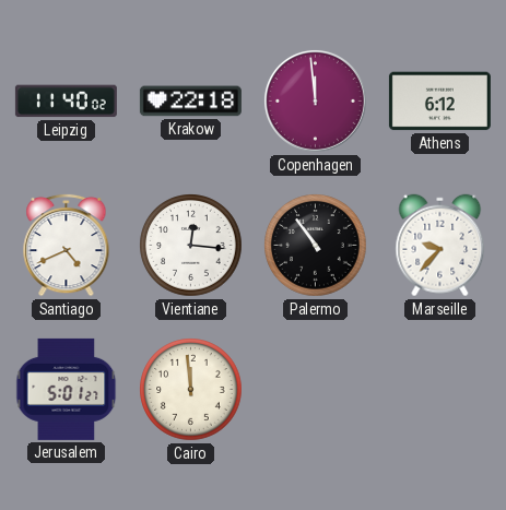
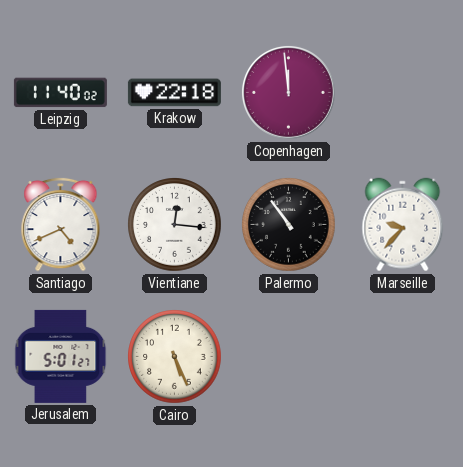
Athens: 6:12 -> none (439, 102)
Cairo: 11:59 -> 5:26 (175, 357)
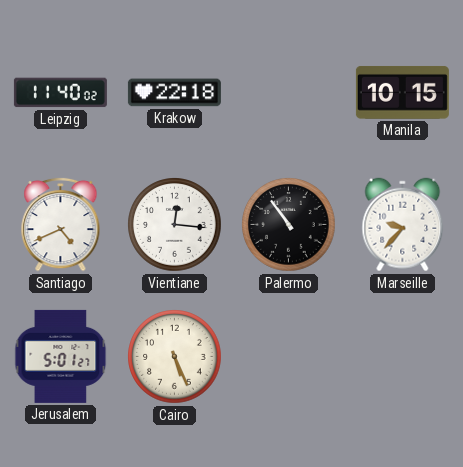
Copenhagen: 11:59 -> none (288, 92)
Manila: none -> 10:15 (402, 92)
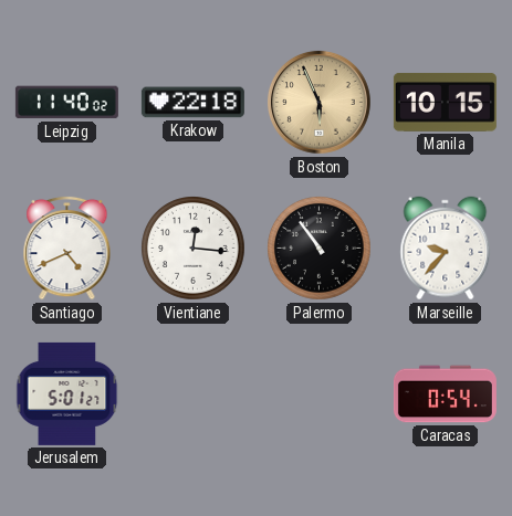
Boston: none -> 5:56 (318, 102)
Cairo: 5:26 -> none (175, 357)
Caracas: none -> 0:54 (445, 394)
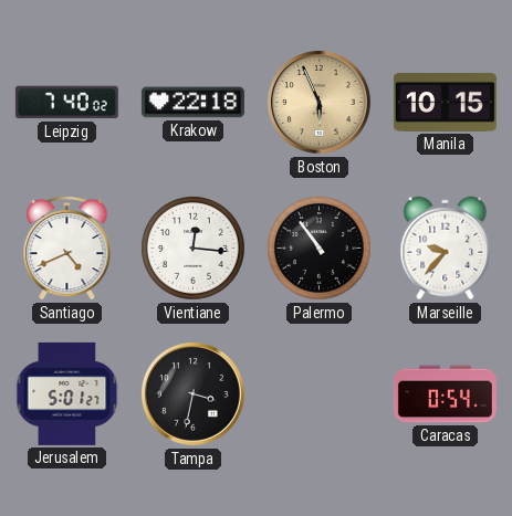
Leipzig: 11:40 -> 7:40 (66, 103)
Tampa: none -> 3:32 (192, 393)
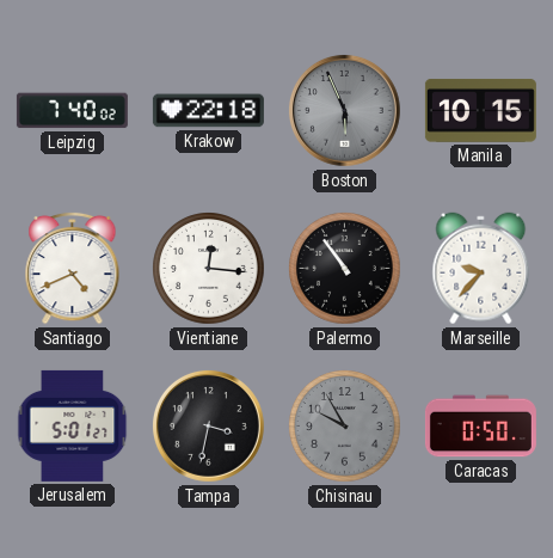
Boston dial: champagne -> grey (344, 110)
Chisinau: none -> 9:55 (345, 427)
Caracas: 0:54 -> 0:50 (480, 427)
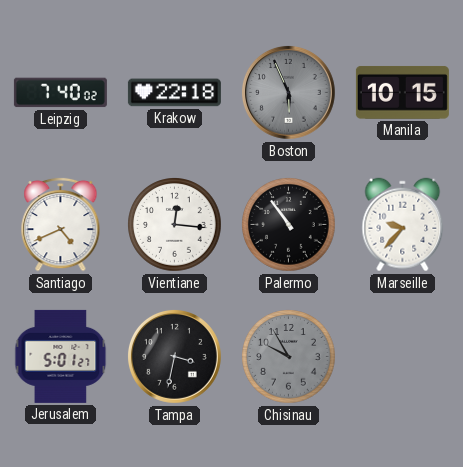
Caracas: 0:50 -> none (480, 427)
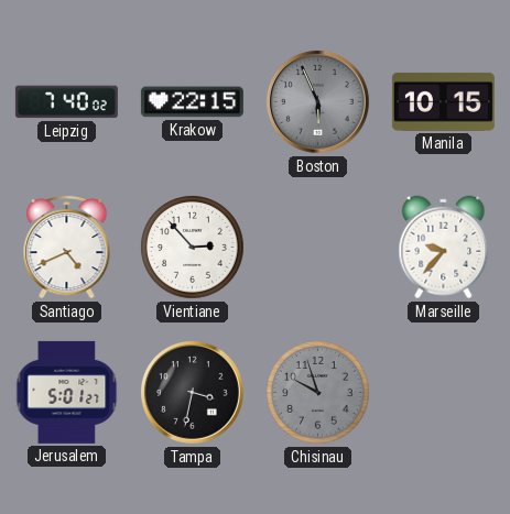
Krakow: 22:18 -> 22:15 (192, 102)
Vientiane: 12:16 -> 2:53 (193, 248)
Palermo: 10:54 -> none (289, 225)
Chisinau: 9:55 -> 9:57 (318, 393)
